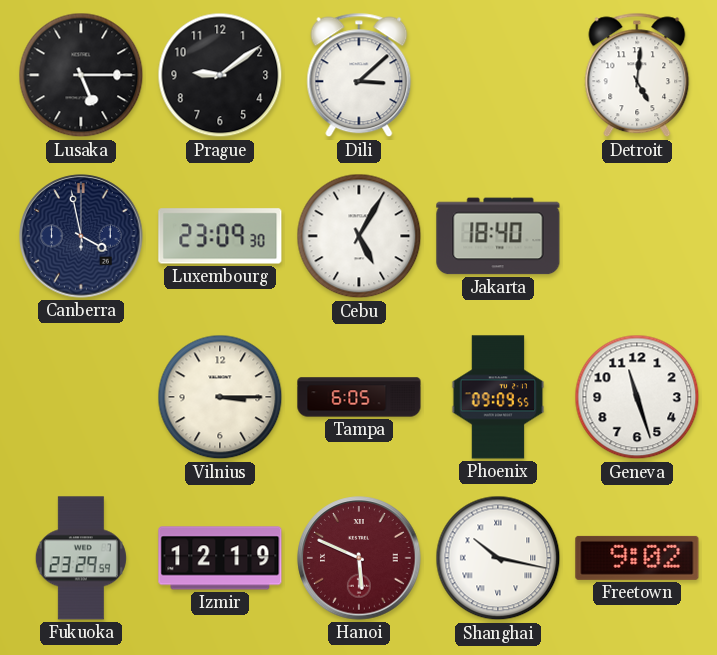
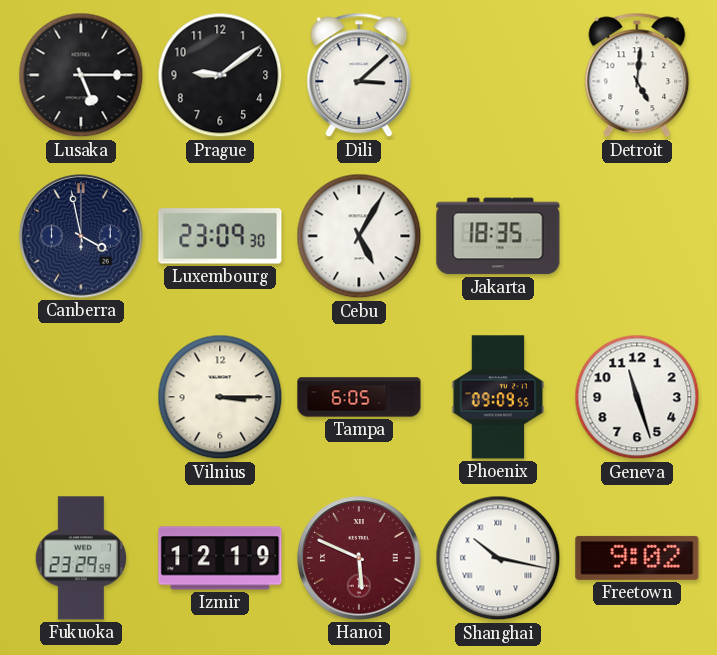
Jakarta: 18:40 -> 18:35 (498, 236)
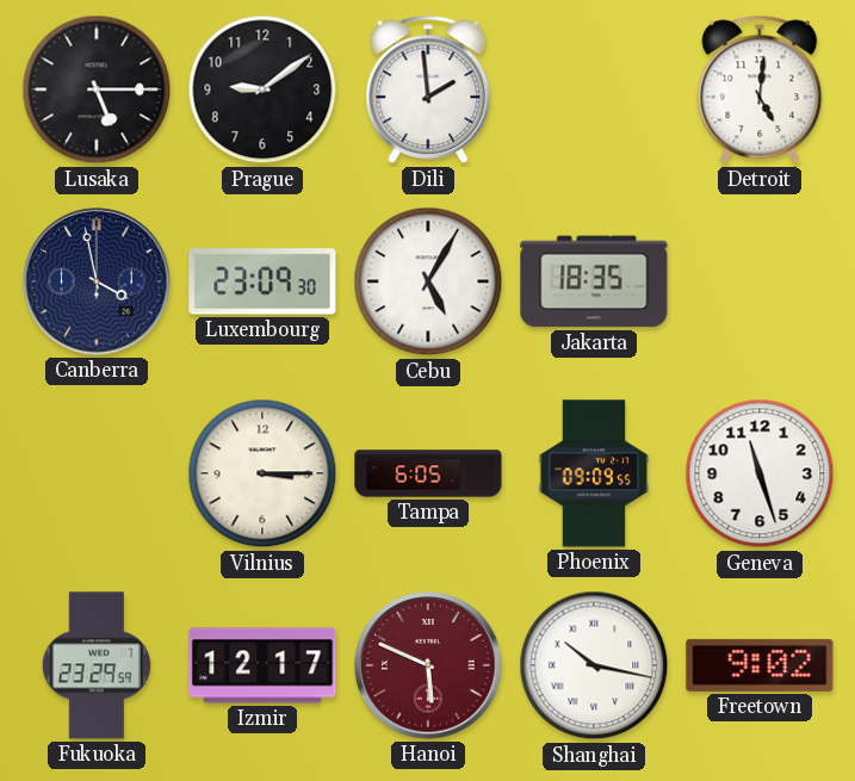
Dili: 3:08 -> 1:59 (428, 89)
Izmir: 12:19 -> 12:17 (262, 665)
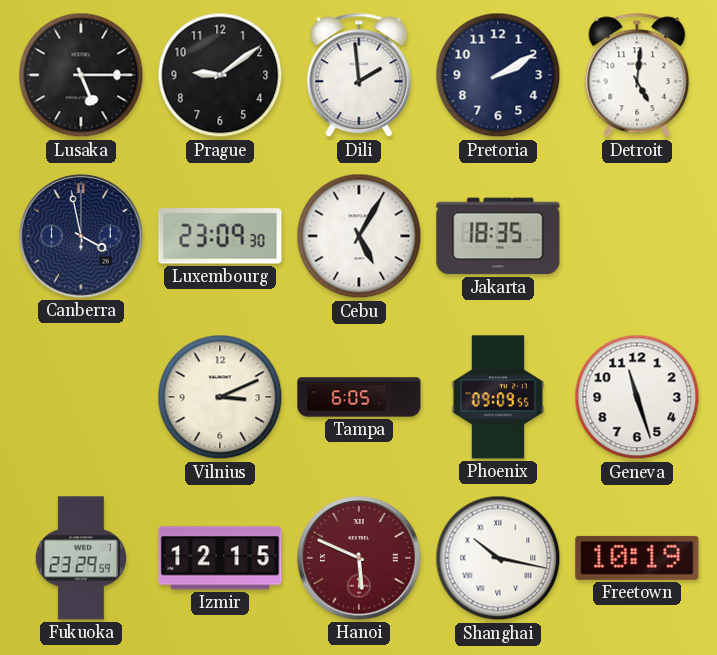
Pretoria: none -> 2:10 (498, 75)
Vilnius: 3:15 -> 3:11 (220, 397)
Izmir: 12:17 -> 12:15 (220, 558)
Freetown: 9:02 -> 10:19 (637, 558)
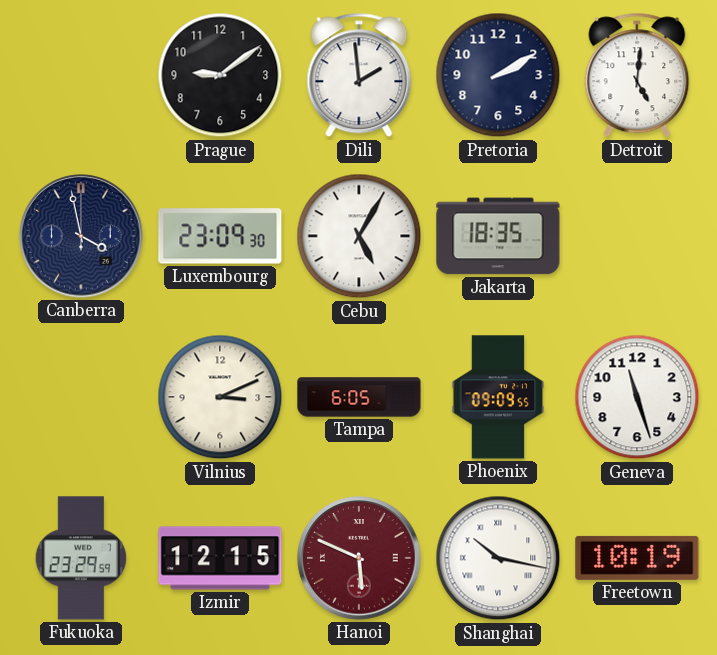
Lusaka: 5:15 -> none (81, 75)
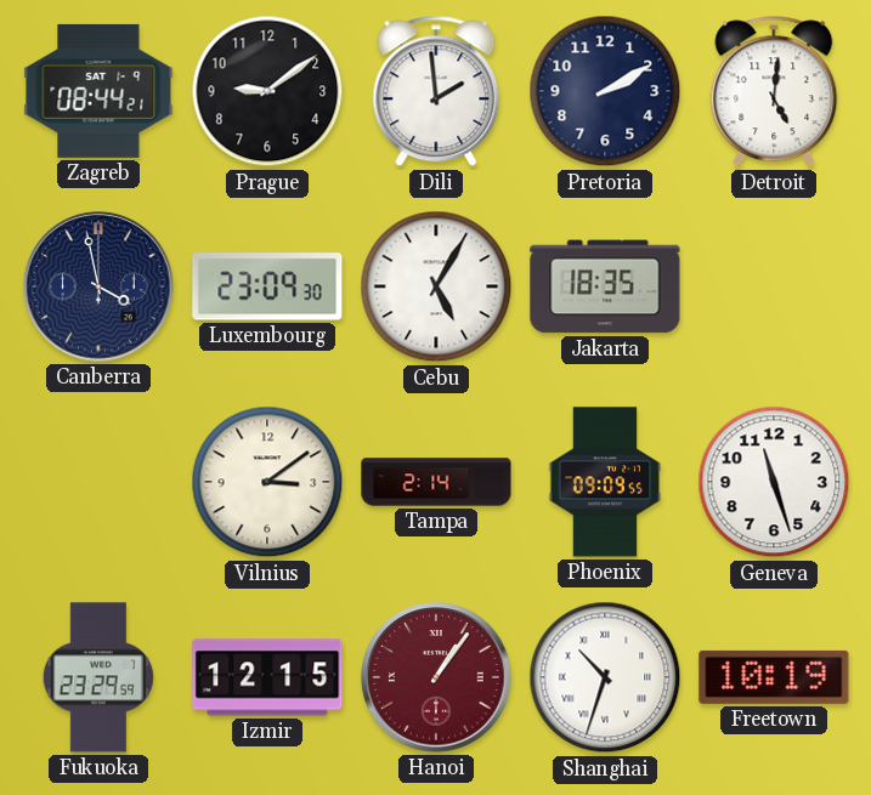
Zagreb: none -> 08:44 (98, 91)
Vilnius: 3:11 -> 3:09 (267, 482)
Tampa: 6:05 -> 2:14 (436, 482)
Hanoi: 5:49 -> 1:06 (436, 677)
Shanghai: 10:17 -> 10:33 (605, 677)
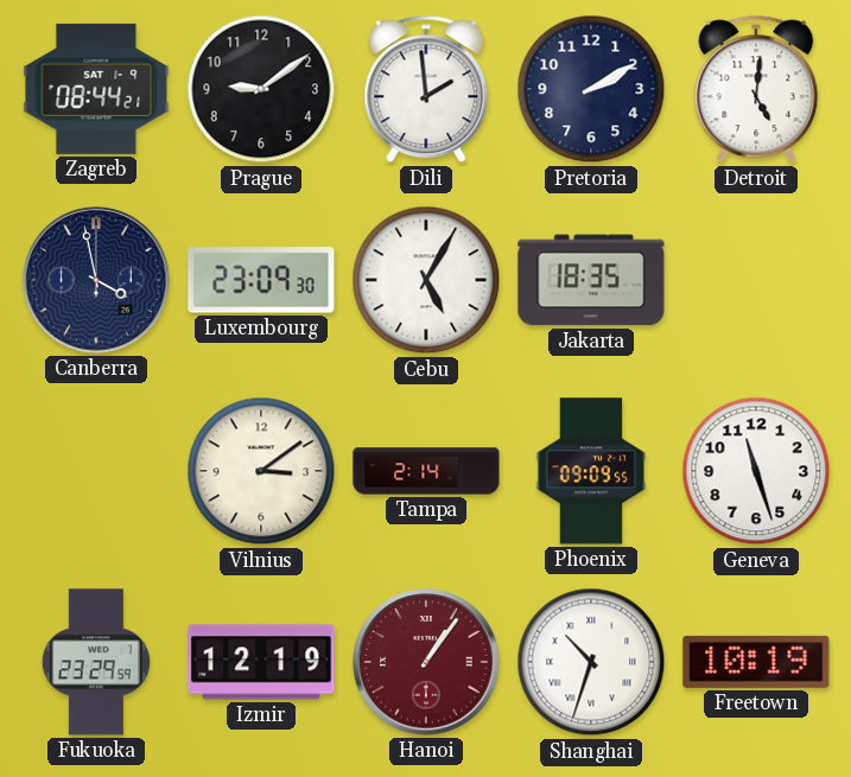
Izmir: 12:15 -> 12:19 (261, 662)
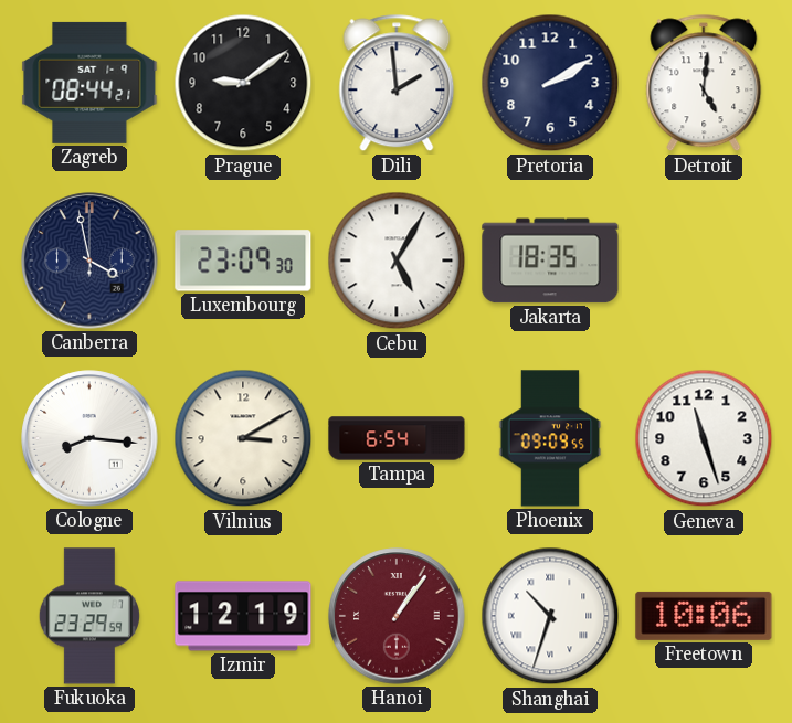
Cologne: none -> 8:16 (89, 438)
Vilnius: 3:09 -> 3:10 (243, 438)
Tampa: 2:14 -> 6:54 (397, 438)
Freetown: 10:19 -> 10:06 (704, 616)
